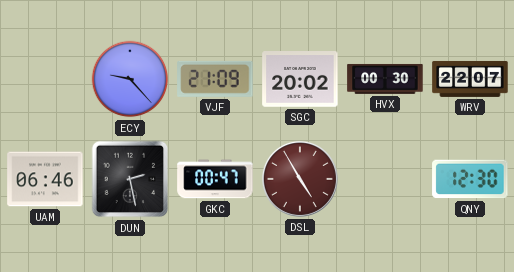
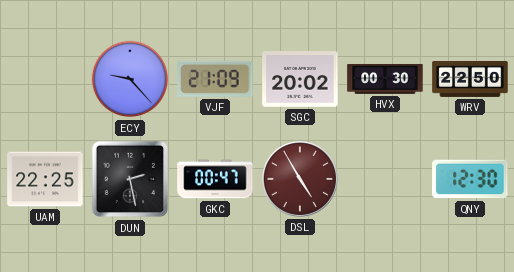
WRV: 22:07 -> 22:50 (470, 79)
UAM: 06:46 -> 22:25 (45, 179)
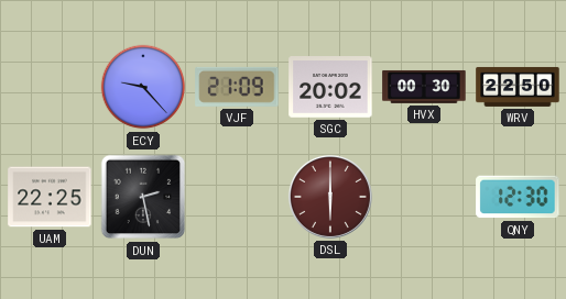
GKC: 00:47 -> none (215, 179)
DSL: 4:55 -> 6:00 (330, 197)
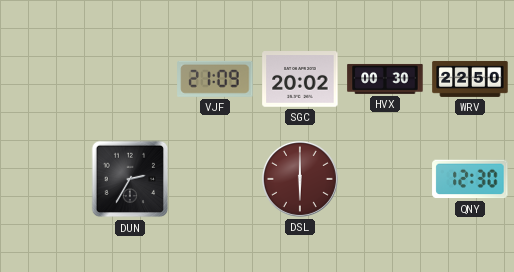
ECY: 9:23 -> none (143, 87)
UAM: 22:25 -> none (50, 197)
DUN: 2:28 -> 2:35 (130, 179)
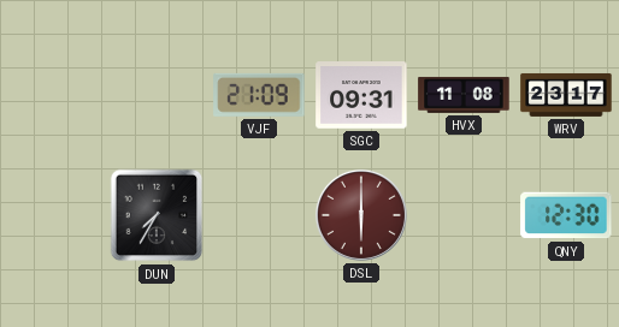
SGC: 20:02 -> 09:31 (361, 95)
HVX: 00:30 -> 11:08 (464, 95)
WRV: 22:50 -> 23:17 (566, 95)
DUN: 2:35 -> 7:35 (157, 215)
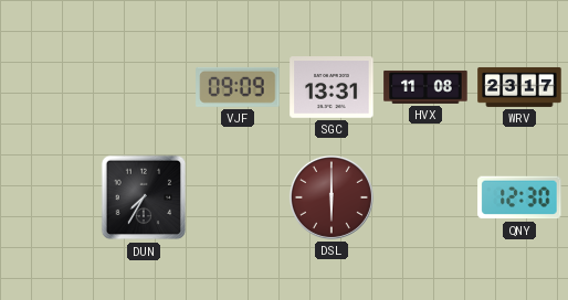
VJF: 21:09 -> 09:09 (238, 87)
SGC: 09:31 -> 13:31 (332, 87)
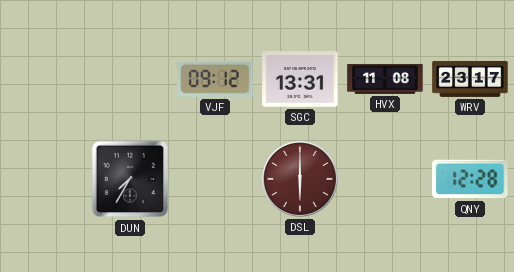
VJF: 09:09 -> 09:12 (215, 79)
QNY: 12:30 -> 12:28 (470, 179)
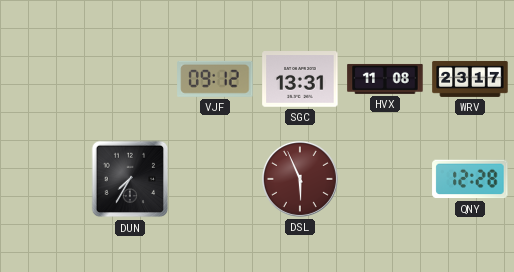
DSL: 6:00 -> 5:56 (300, 179)
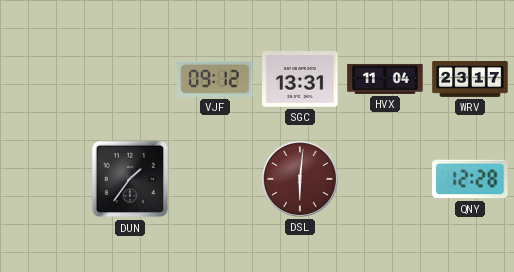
HVX: 11:08 -> 11:04 (385, 79)
DUN: 7:35 -> 1:36 (130, 179)
DSL: 5:56 -> 6:01 (300, 179)
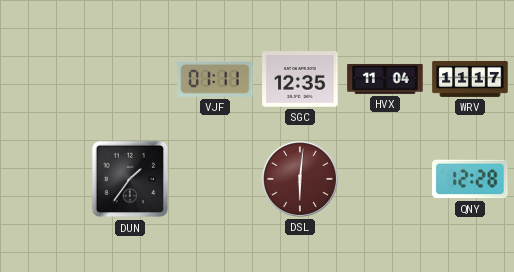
VJF: 09:12 -> 01:11 (215, 79)
SGC: 13:31 -> 12:35 (300, 79)
WRV: 23:17 -> 11:17 (470, 79)
